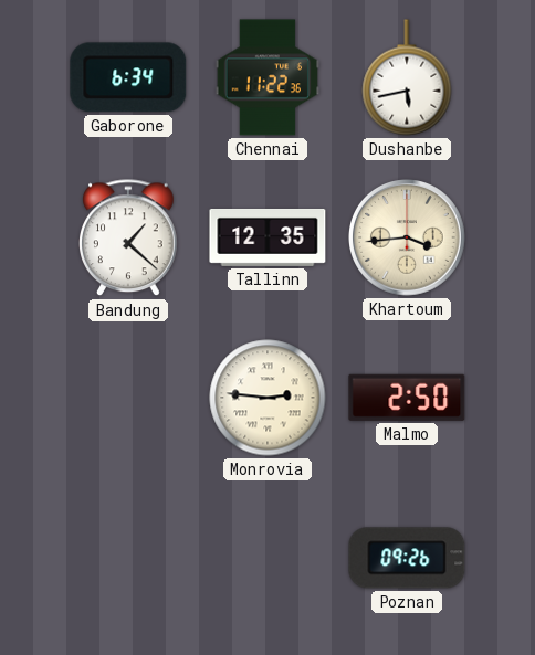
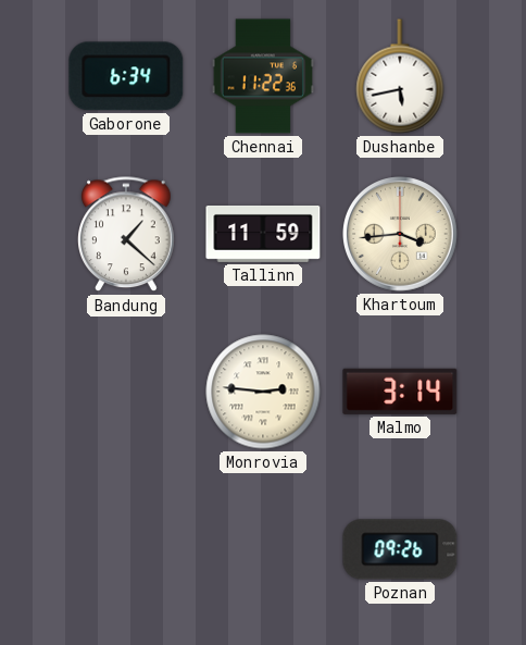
Tallinn: 12:35 -> 11:59 (263, 234)
Malmo: 2:50 -> 3:14 (400, 392)
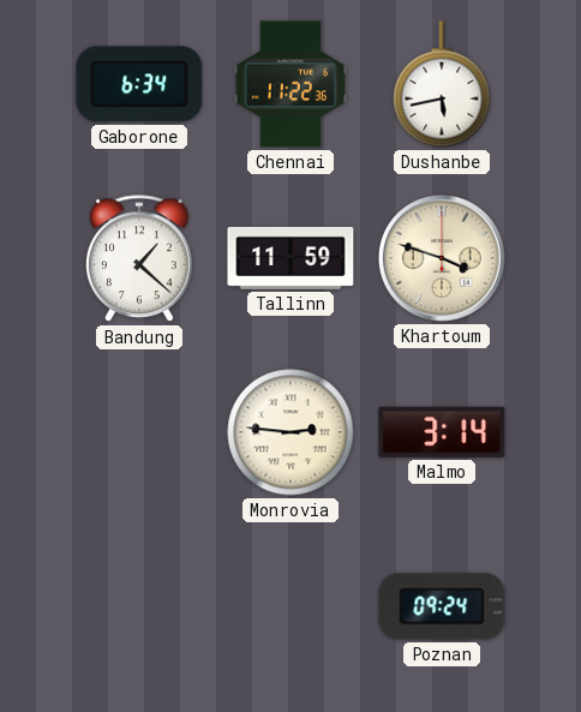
Khartoum: 3:44 -> 3:48 (443, 259)
Poznan: 09:26 -> 09:24 (442, 606)
